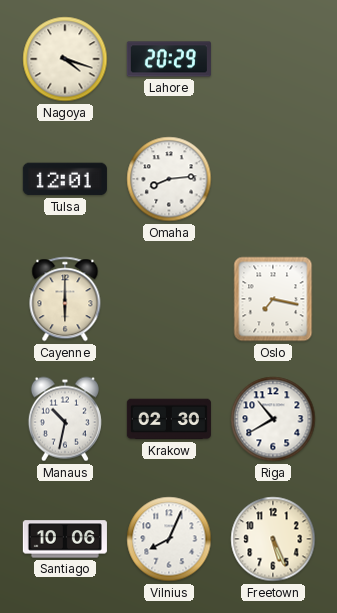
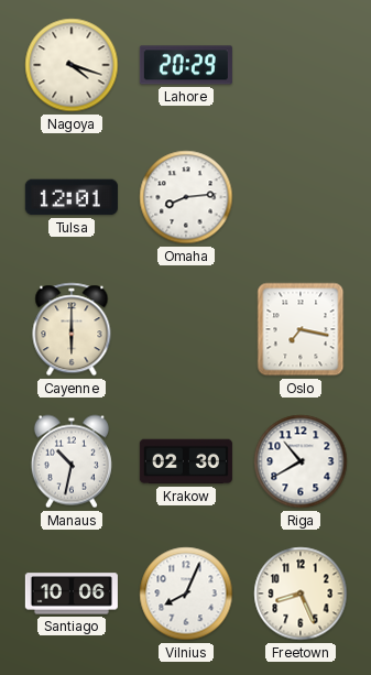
Freetown: 5:26 -> 8:26 (301, 594)
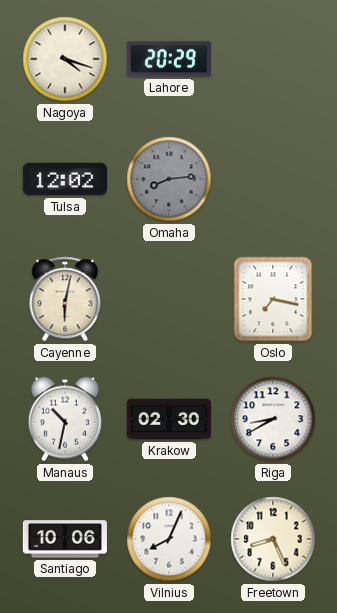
Tulsa: 12:01 -> 12:02 (65, 179)
Omaha dial: white -> grey (169, 179)
Cayenne: 6:00 -> 6:02 (65, 299)
Riga: 10:40 -> 8:40 (273, 419)
